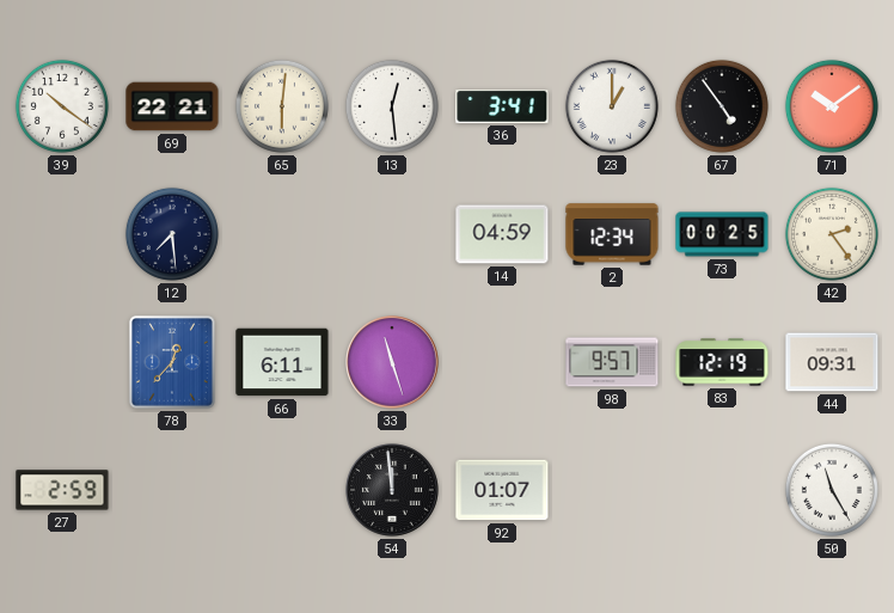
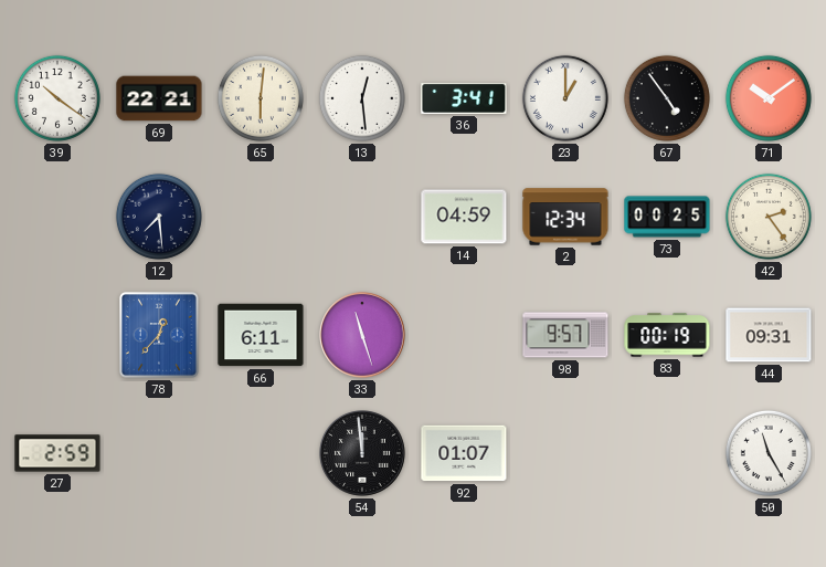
83: 12:19 -> 00:19 (667, 335)
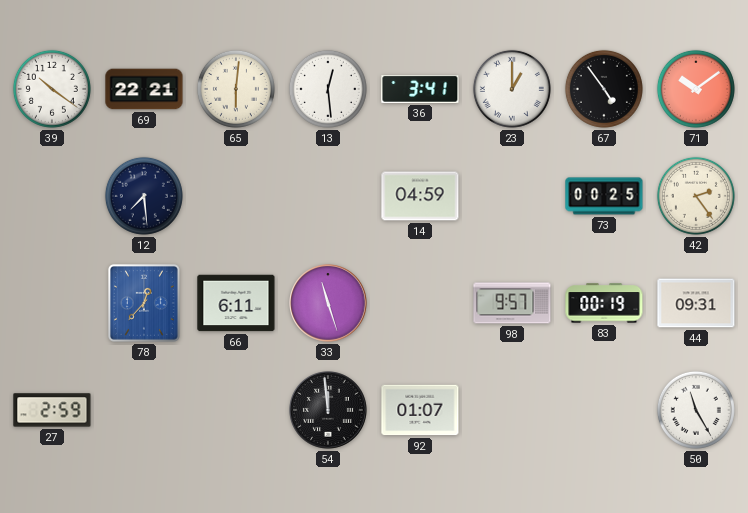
2: 12:34 -> none (565, 217)
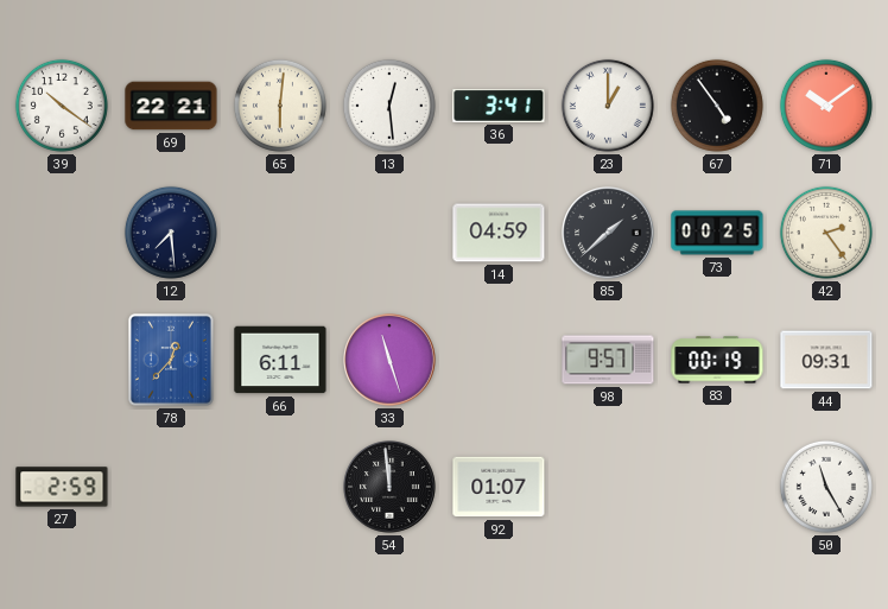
85: none -> 1:38 (608, 233)
